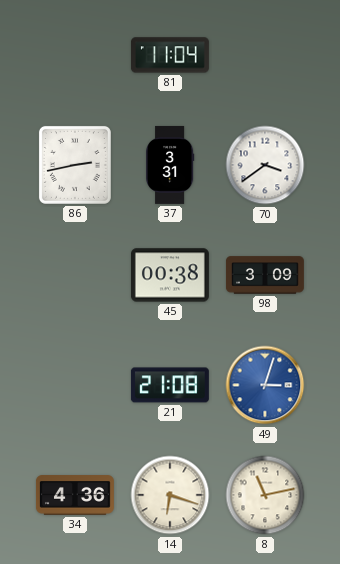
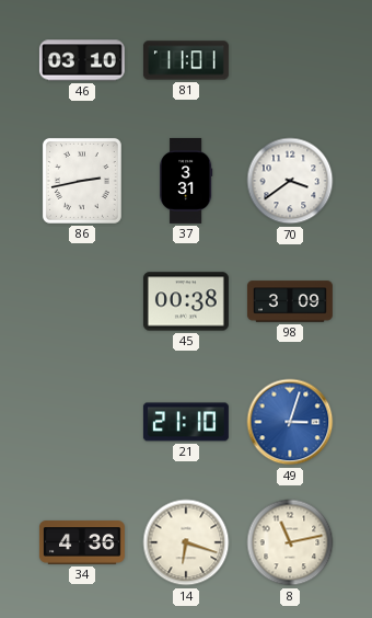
46: none -> 03:10 (82, 60)
81: 11:04 -> 11:01 (186, 60)
21: 21:08 -> 21:10 (186, 422)
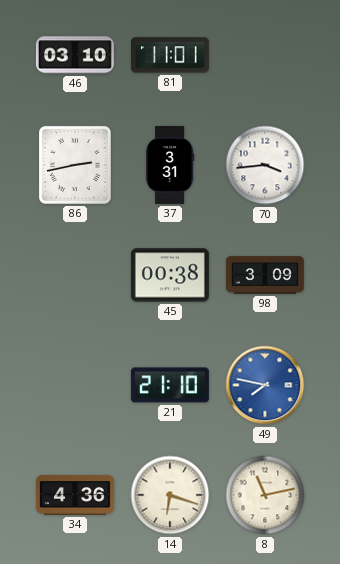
70: 3:39 -> 3:44 (265, 165)
49: 3:03 -> 7:47 (265, 385)
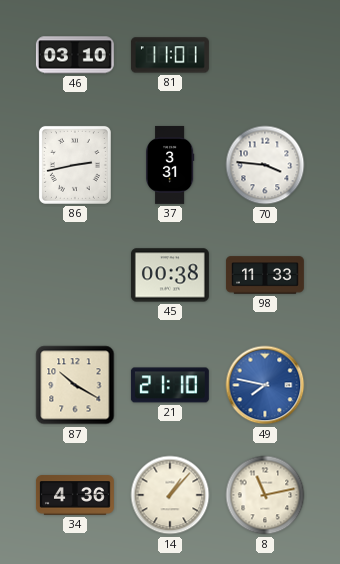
70: 3:44 -> 3:46 (265, 165)
98: 3:09 -> 11:33 (265, 275)
87: none -> 10:20 (75, 385)
14: 6:18 -> 1:07 (170, 495)
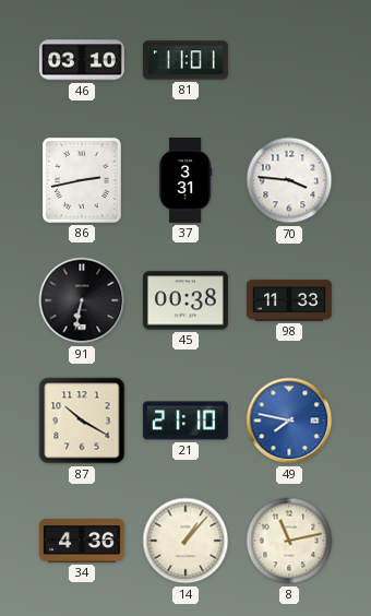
91: none -> 6:32 (82, 300)
